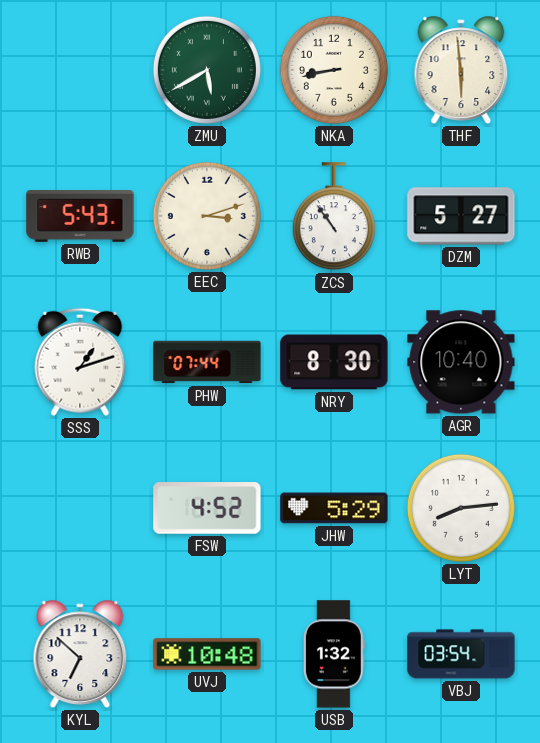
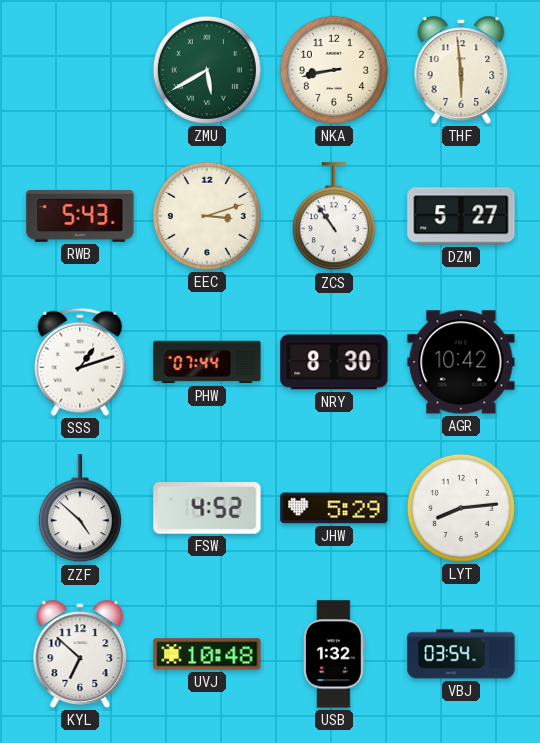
AGR: 10:40 -> 10:42 (461, 362)
ZZF: none -> 4:52 (80, 509)
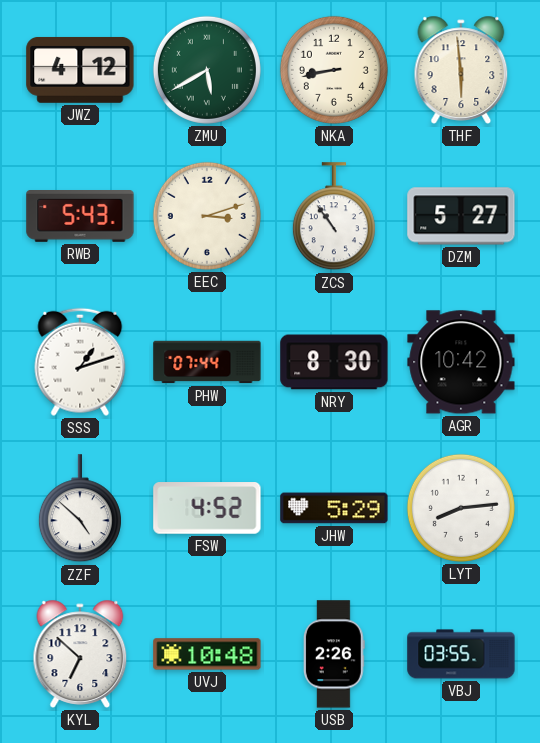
JWZ: none -> 4:12 (80, 70)
USB: 1:32 -> 2:26 (334, 654)
VBJ: 03:54 -> 03:55 (461, 654)
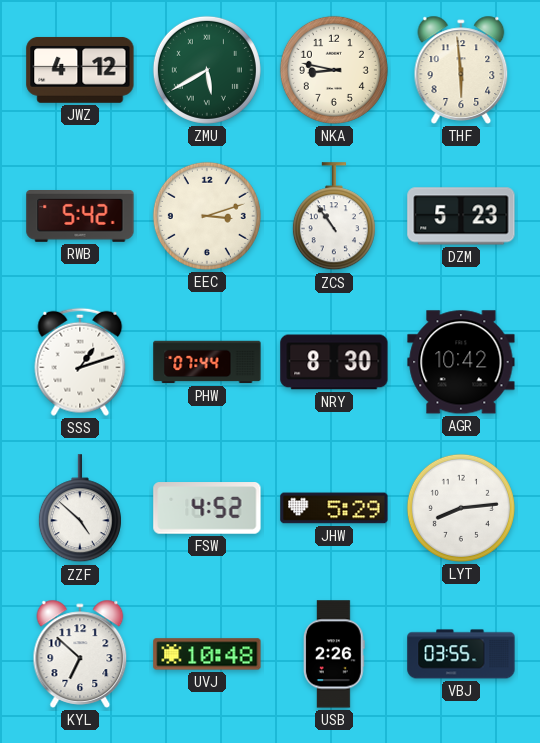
NKA: 8:43 -> 8:47 (334, 70)
RWB: 5:43 -> 5:42 (80, 217)
DZM: 5:27 -> 5:23 (461, 216)
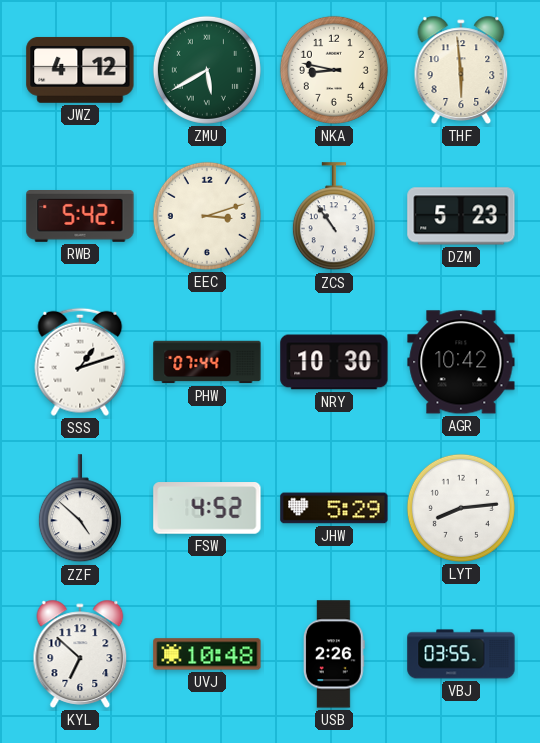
NRY: 8:30 -> 10:30 (334, 362)
